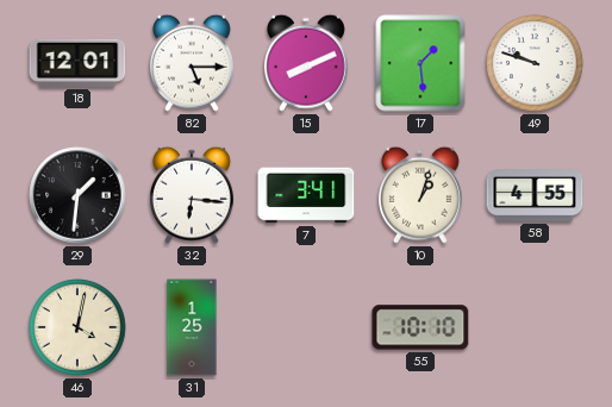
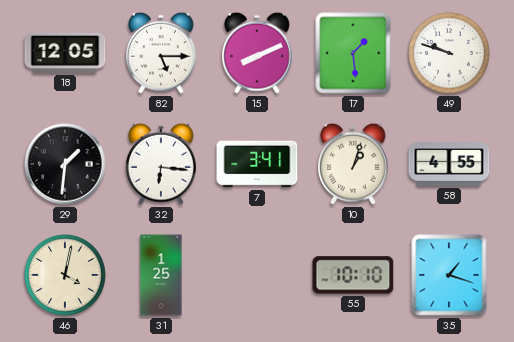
18: 12:01 -> 12:05 (65, 53)
35: none -> 1:18 (449, 275)
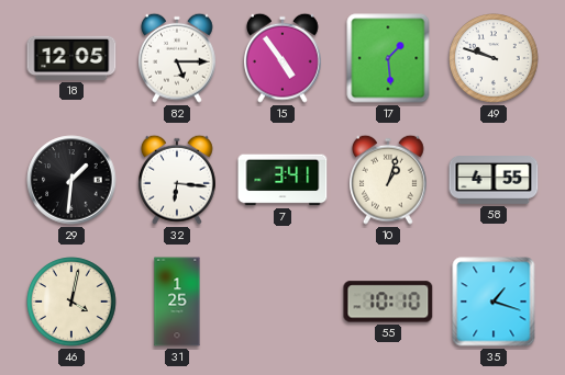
15: 8:11 -> 4:54 (284, 58)
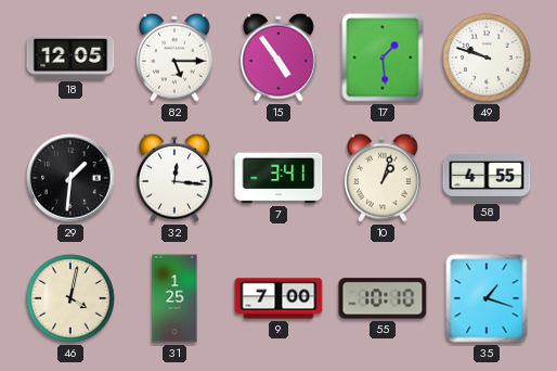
32: 6:16 -> 12:16 (176, 178)
9: none -> 7:00 (278, 298)
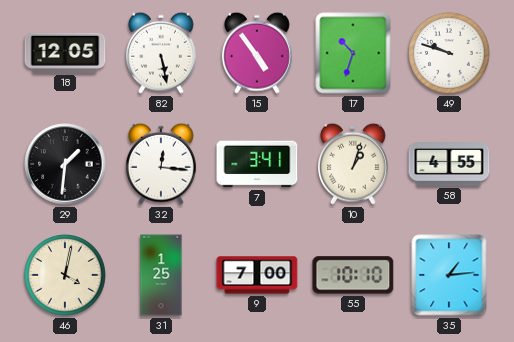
82: 5:15 -> 5:28 (162, 53)
17: 1:29 -> 10:33 (353, 53)
35: 1:18 -> 1:14 (449, 275)
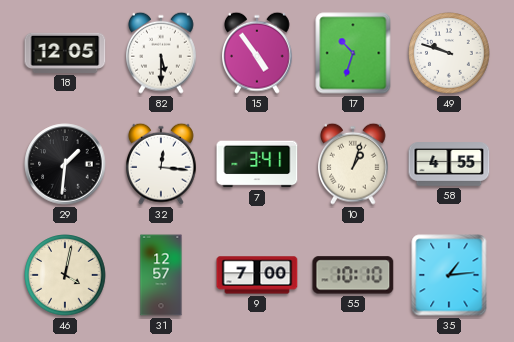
82: 5:28 -> 5:30 (162, 53)
31: 1:25 -> 12:57 (161, 275)
